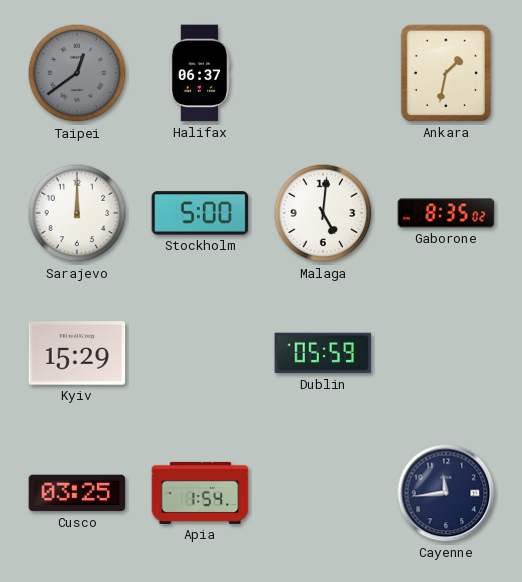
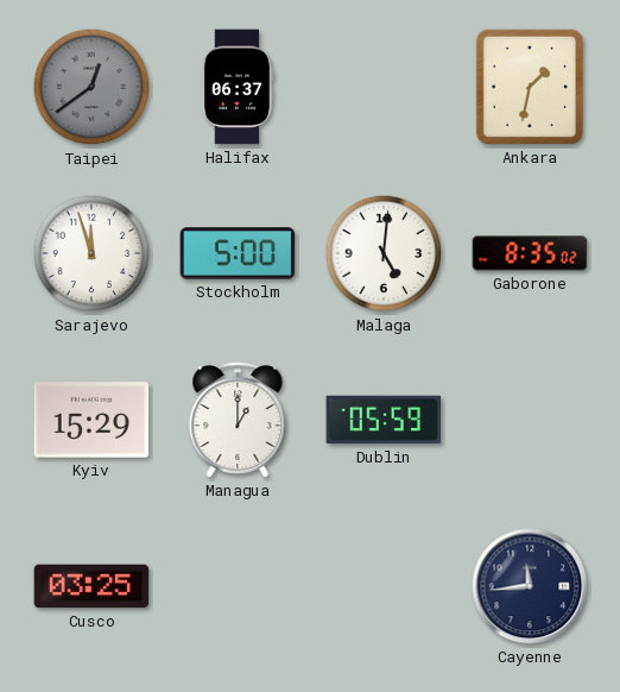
Sarajevo: 12:00 -> 11:57 (91, 253)
Managua: none -> 1:00 (238, 420)
Apia: 1:54 -> none (200, 493)
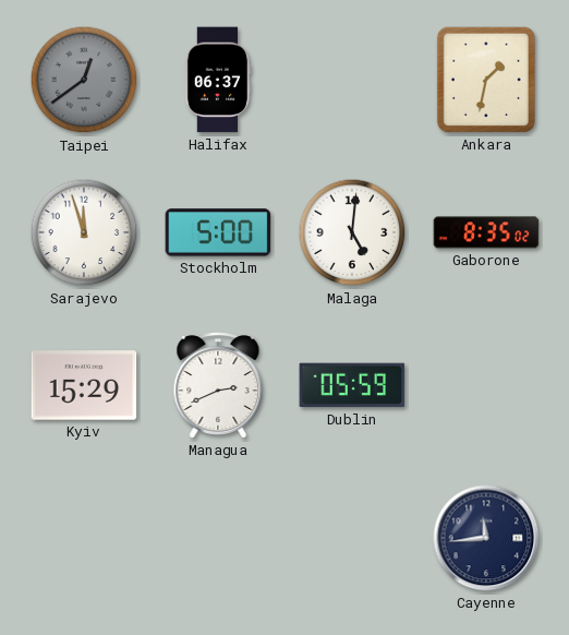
Managua: 1:00 -> 2:41 (218, 385)
Cusco: 03:25 -> none (91, 586)
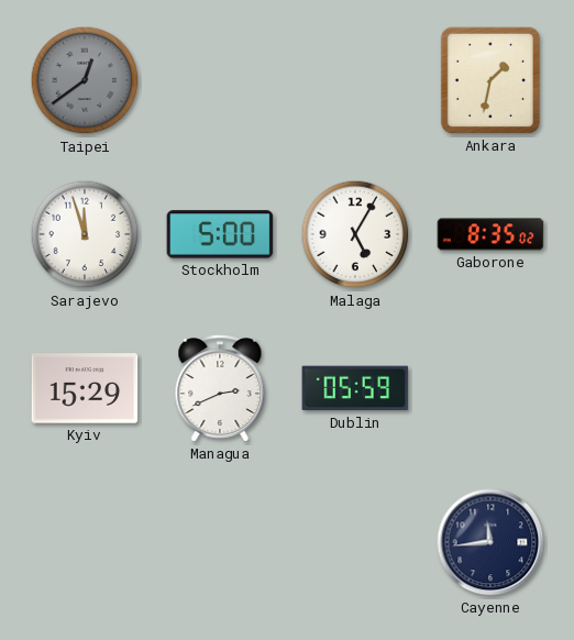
Halifax: 06:37 -> none (218, 80)
Malaga: 5:01 -> 5:05 (355, 234)
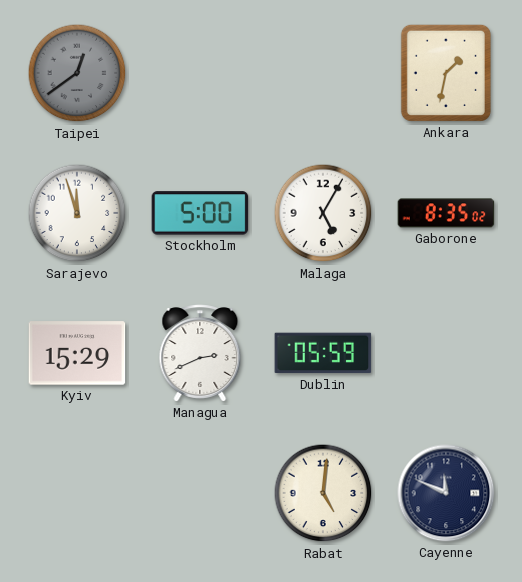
Rabat: none -> 5:01 (323, 493)
Cayenne: 11:44 -> 11:49 (446, 493)
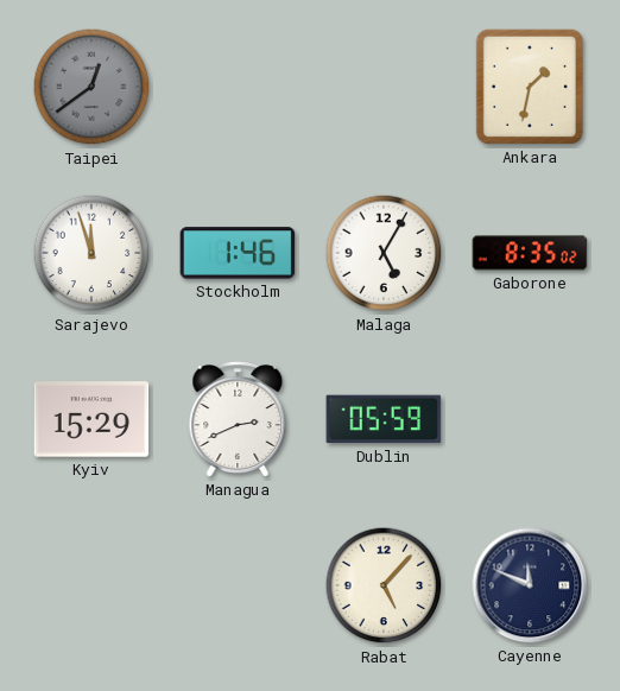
Stockholm: 5:00 -> 1:46 (238, 253)
Rabat: 5:01 -> 5:07 (384, 585)
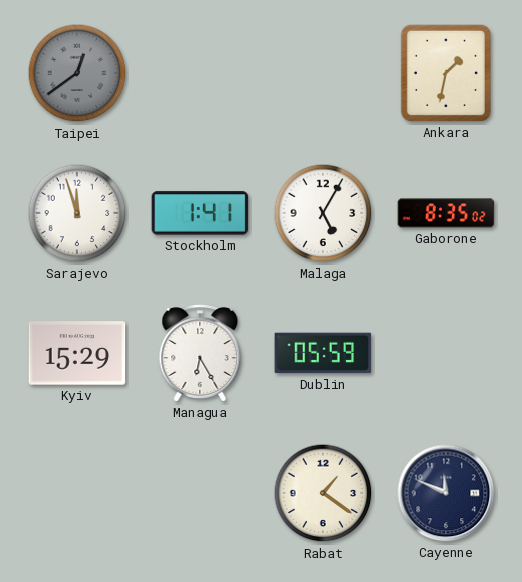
Stockholm: 1:46 -> 1:41 (200, 213)
Managua: 2:41 -> 6:25 (200, 353)
Rabat: 5:07 -> 1:21 (323, 493)
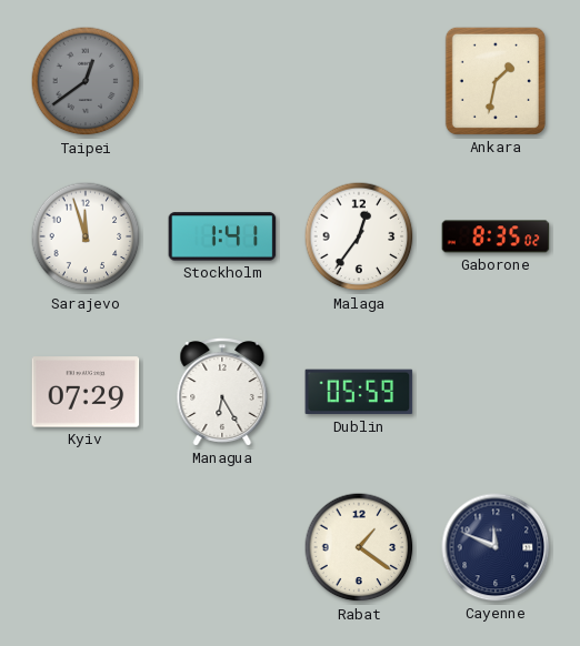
Malaga: 5:05 -> 12:36 (359, 236)
Kyiv: 15:29 -> 07:29 (86, 392)
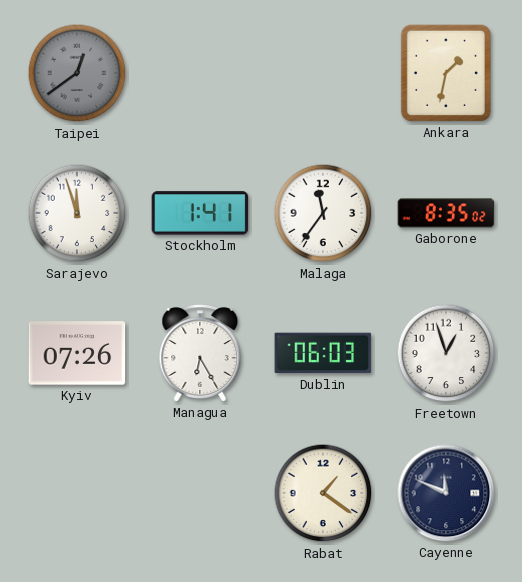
Malaga: 12:36 -> 11:36 (323, 213)
Kyiv: 07:29 -> 07:26 (77, 353)
Dublin: 05:59 -> 06:03 (323, 353)
Freetown: none -> 12:57 (446, 353)
